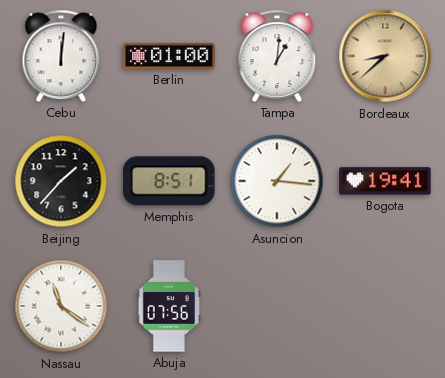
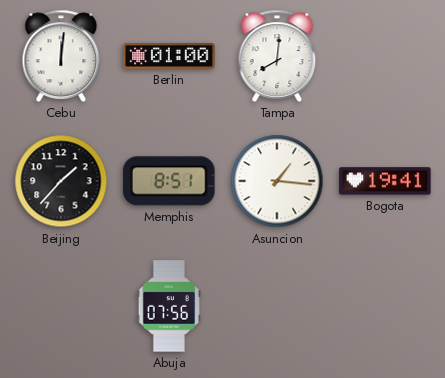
Tampa: 1:01 -> 8:01 (277, 56)
Bordeaux: 8:38 -> none (385, 56)
Nassau: 11:21 -> none (61, 306)
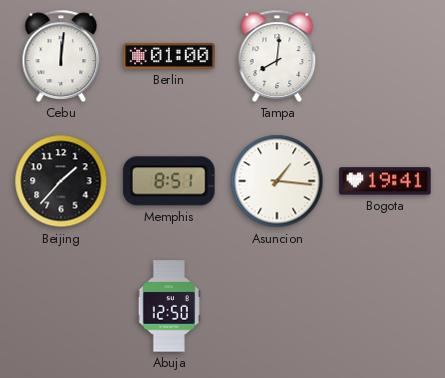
Abuja: 07:56 -> 12:50 (169, 306)
